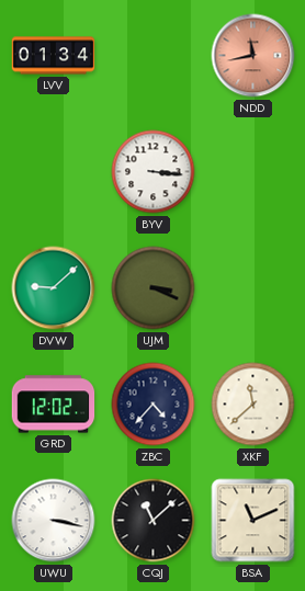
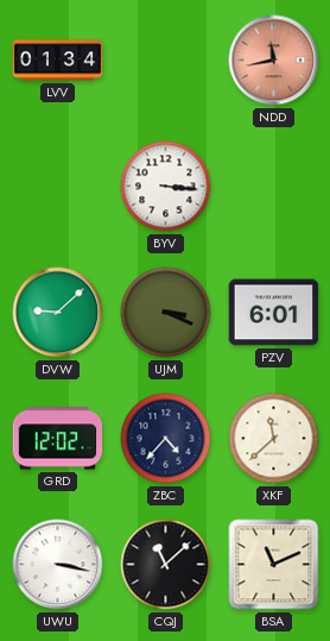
PZV: none -> 6:01 (274, 313)
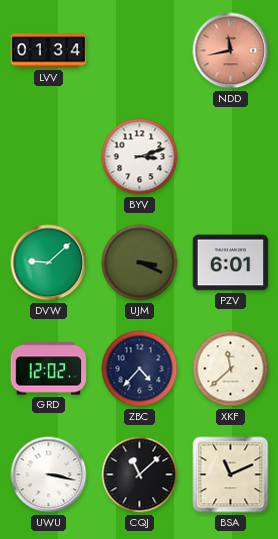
BYV: 3:16 -> 3:12 (140, 157)
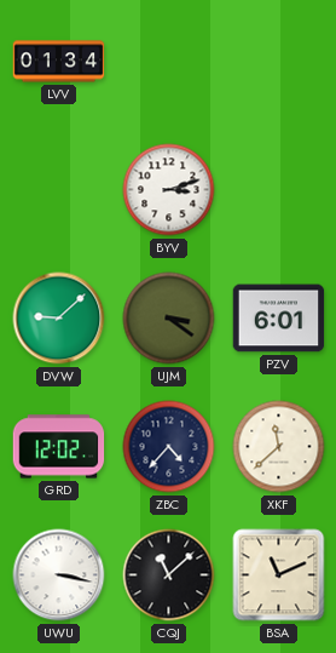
NDD: 11:43 -> none (231, 51)
UJM: 3:19 -> 3:21 (169, 319)
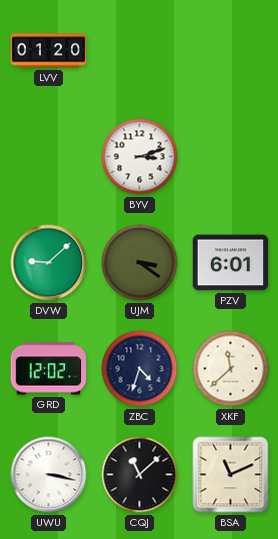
LVV: 01:34 -> 01:20 (49, 51)
ZBC: 4:37 -> 4:33 (140, 369)
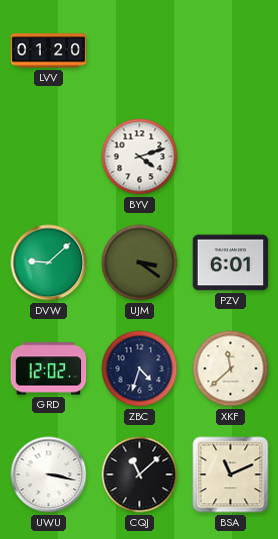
BYV: 3:12 -> 4:12 (140, 157)
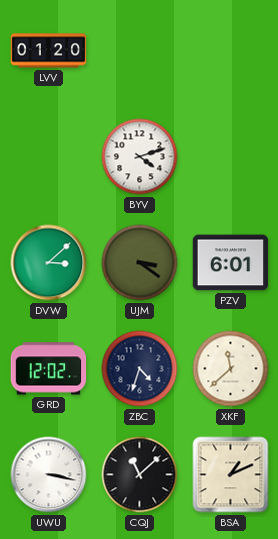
DVW: 9:08 -> 3:08 (49, 263)
BSA: 11:11 -> 1:11 (231, 475)
